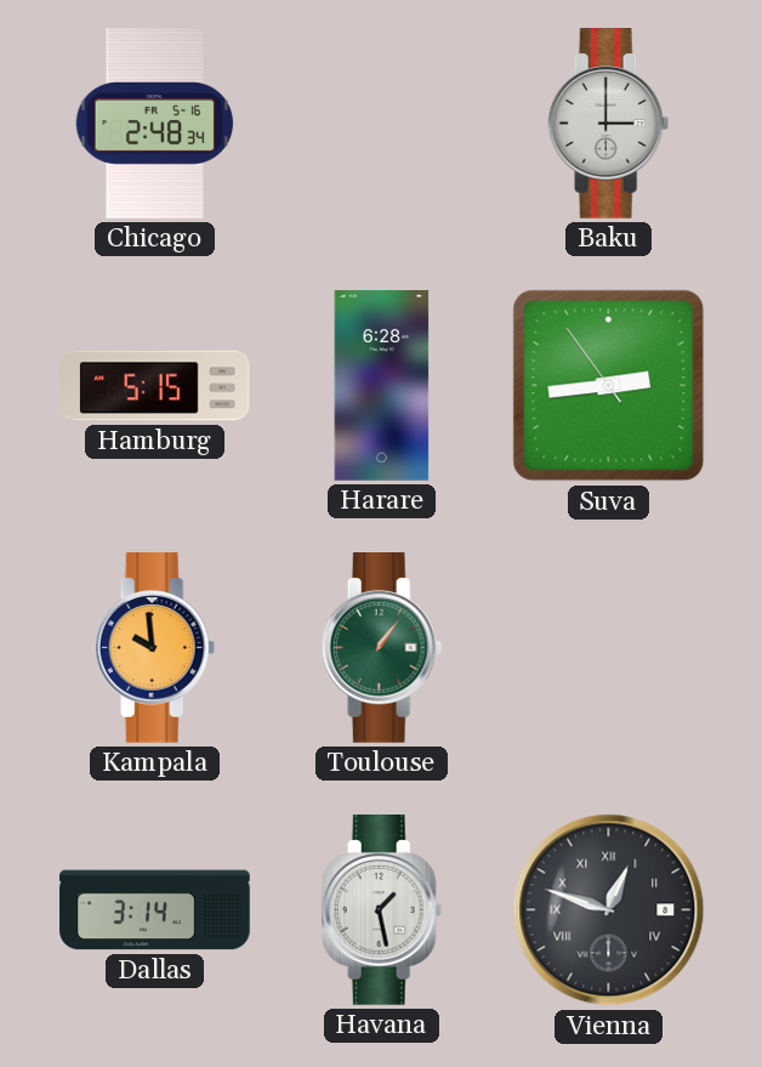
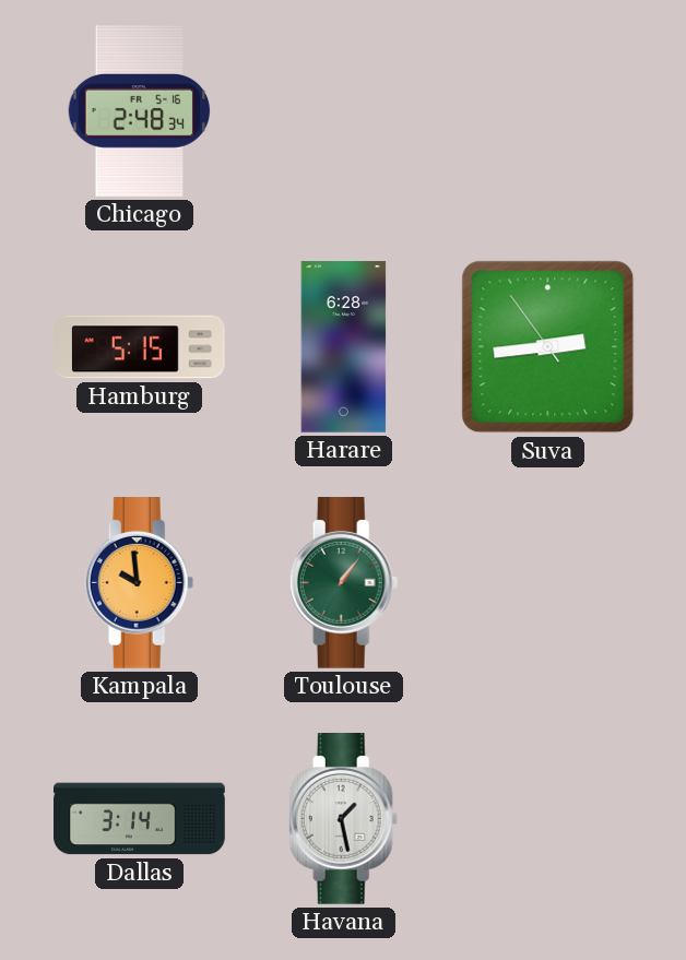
Baku: 3:00 -> none (609, 124)
Vienna: 12:48 -> none (609, 910)
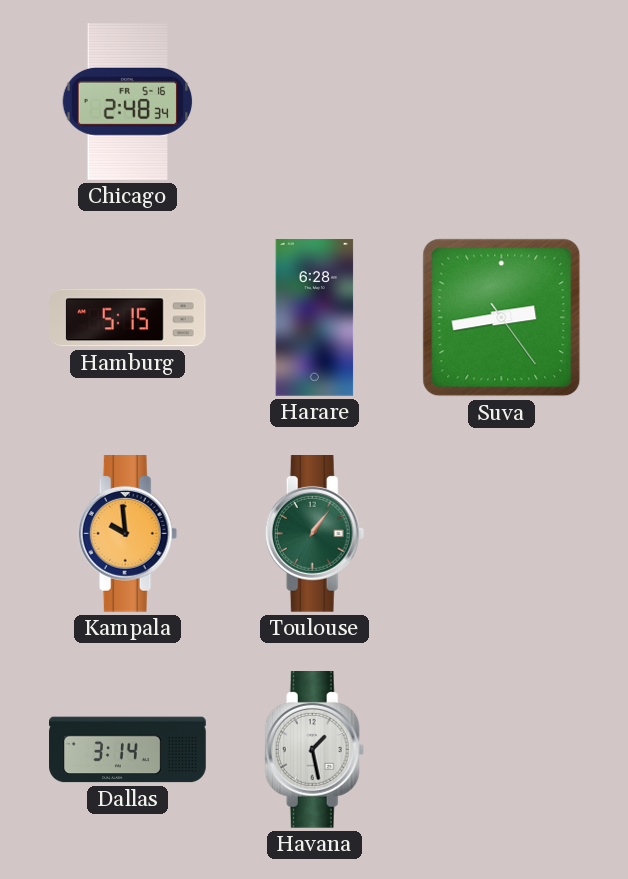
Suva: 2:43:54 -> 2:43:24 (502, 318)
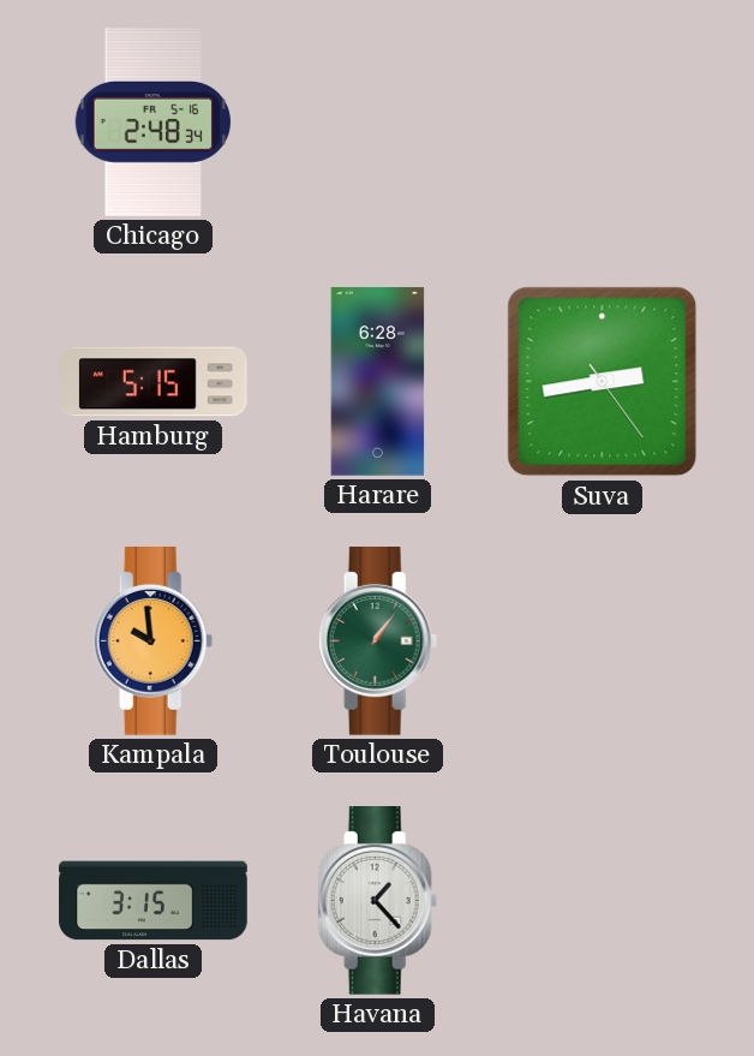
Dallas: 3:14 -> 3:15 (154, 901)
Havana: 1:28 -> 1:23 (378, 901)
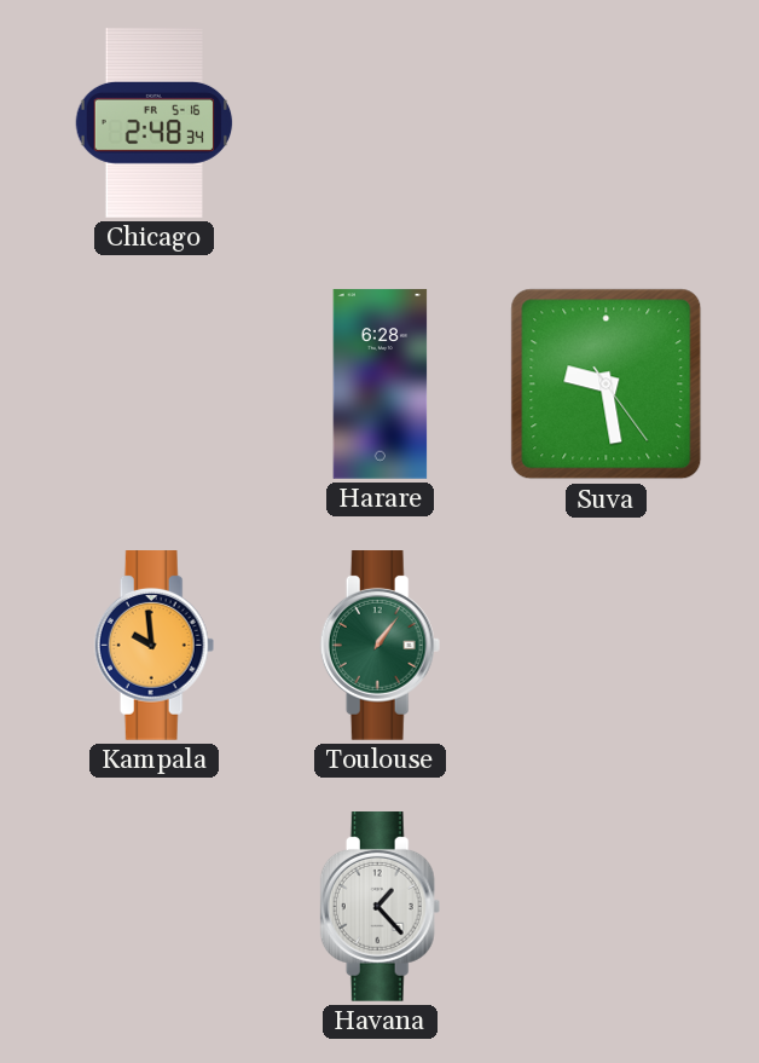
Hamburg: 5:15 -> none (154, 382)
Suva: 2:43 -> 9:28 (607, 385)
Dallas: 3:15 -> none (154, 901)
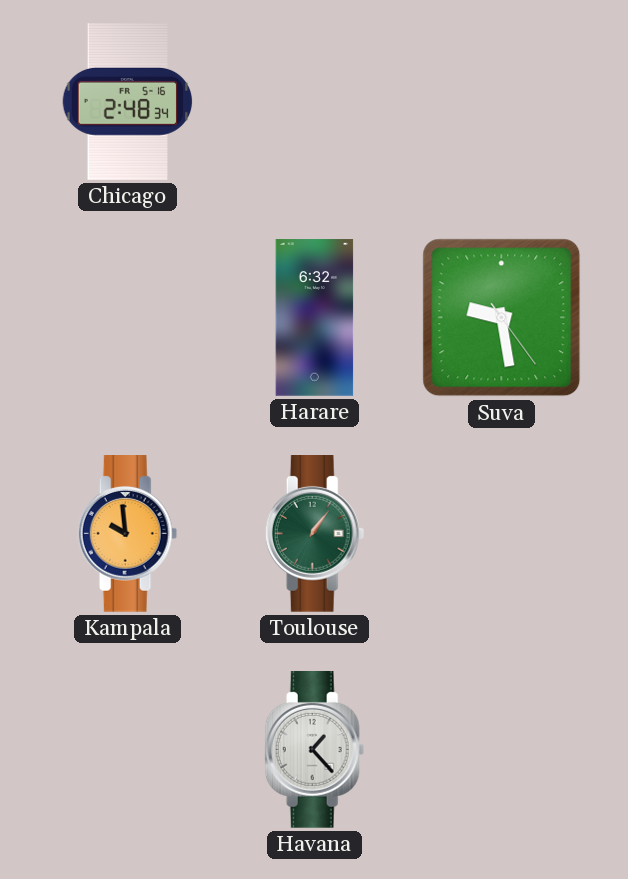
Harare: 6:28 -> 6:32 (315, 318)
